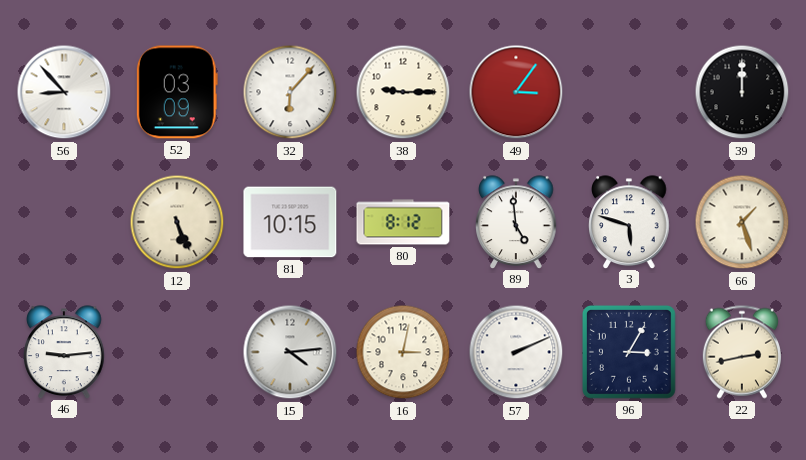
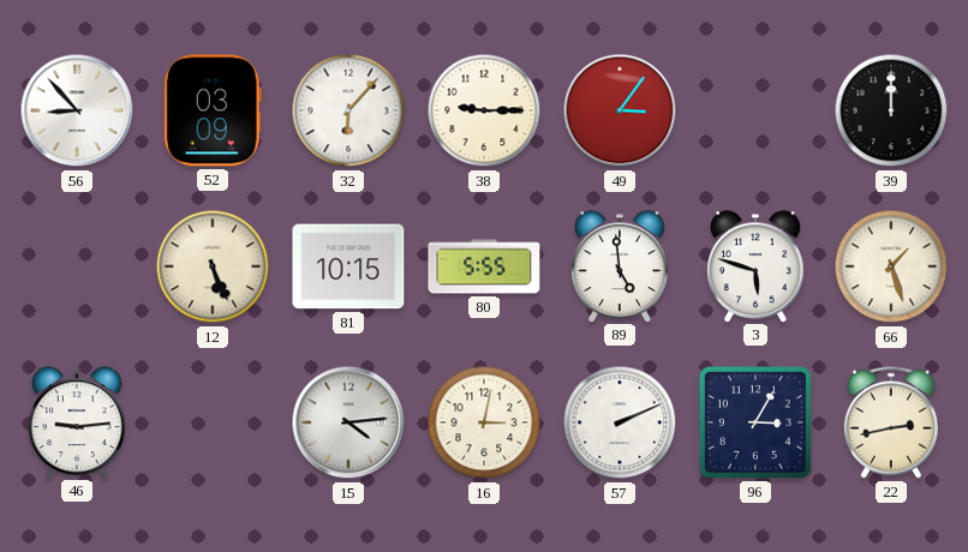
80: 8:12 -> 5:55 (484, 266)
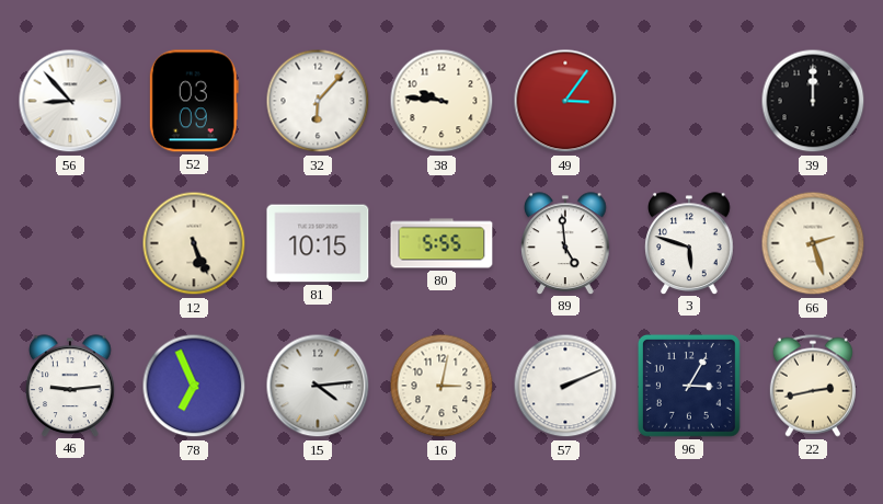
38: 9:15 -> 9:46 (441, 101)
66: 1:27 -> 2:27 (813, 243)
78: none -> 6:56 (194, 386)
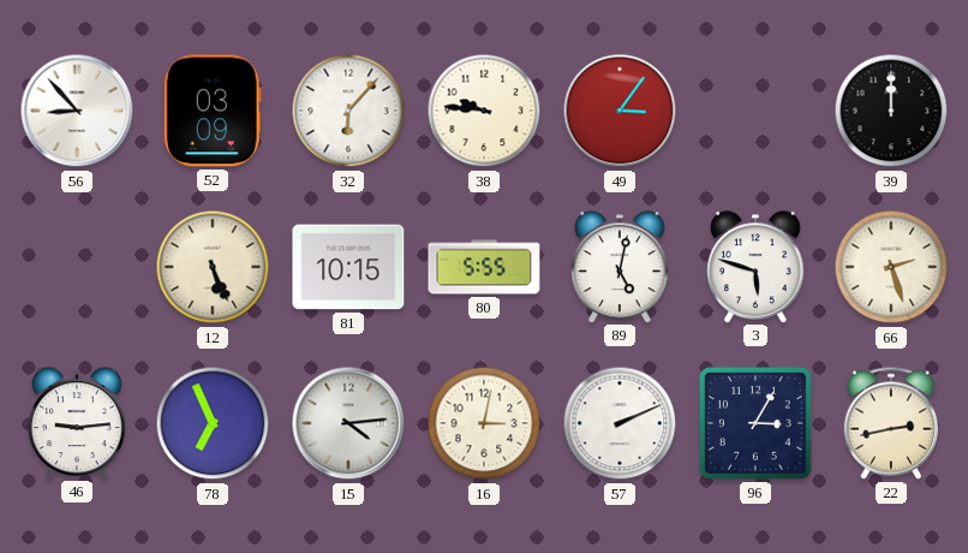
89: 4:59 -> 5:02 (620, 267)
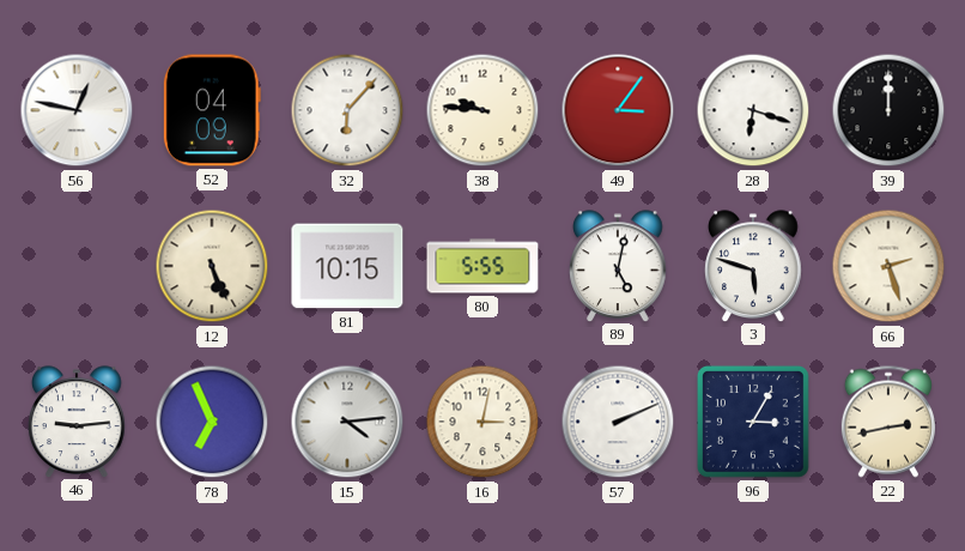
56: 8:53 -> 12:47 (77, 110)
52: 03:09 -> 04:09 (212, 110)
28: none -> 6:18 (753, 110)
